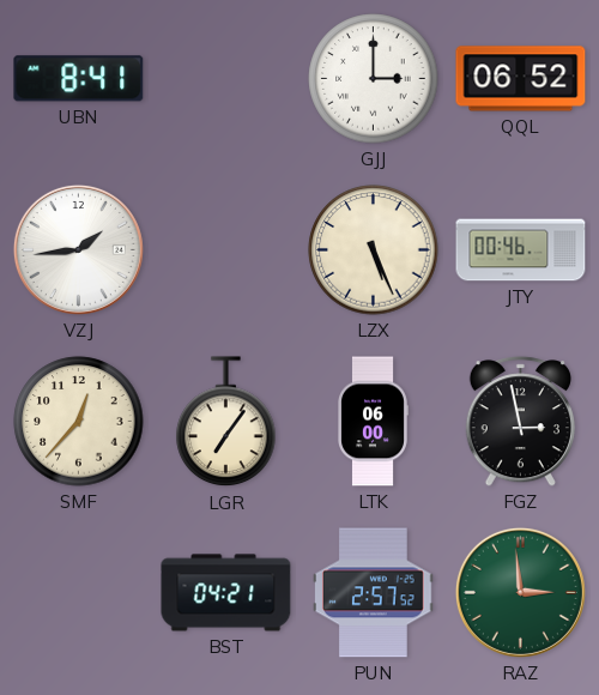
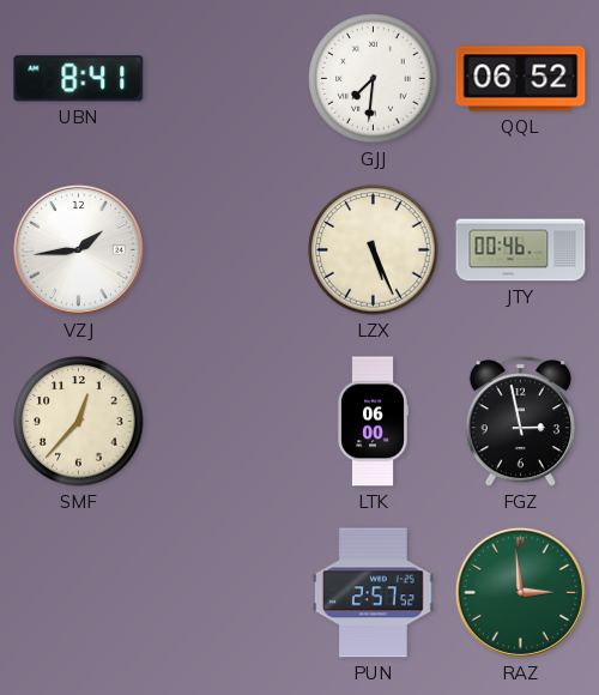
GJJ: 3:00 -> 7:31 (374, 79)
LGR: 7:06 -> none (226, 422)
BST: 04:21 -> none (226, 593)
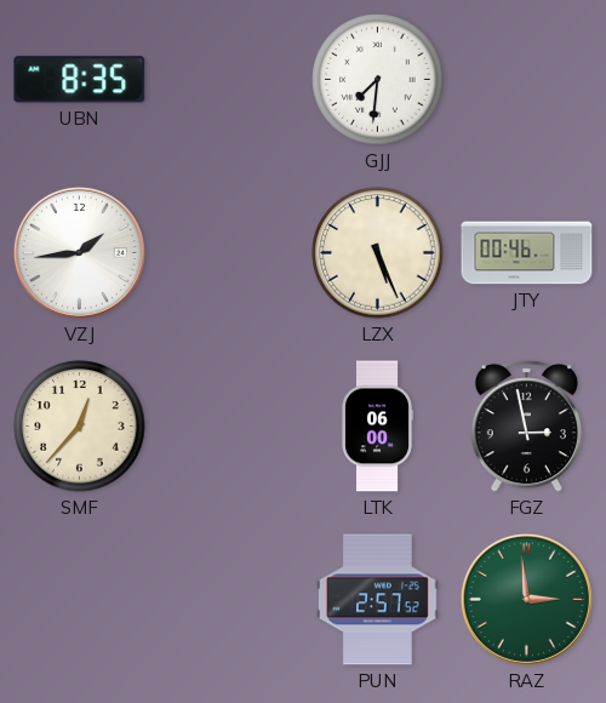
UBN: 8:41 -> 8:35 (80, 80)
QQL: 06:52 -> none (521, 79)
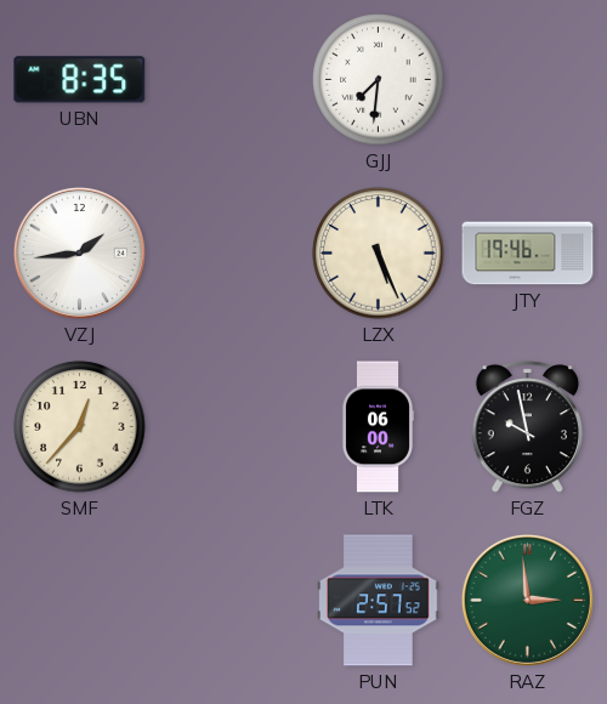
JTY: 00:46 -> 19:46 (528, 254)
FGZ: 2:58 -> 9:58 (527, 427)
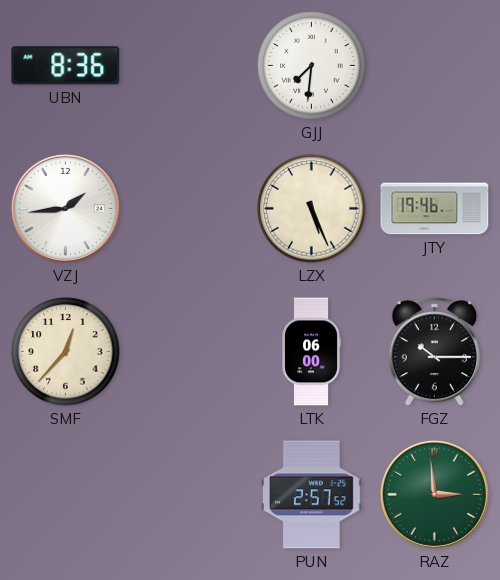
UBN: 8:35 -> 8:36 (66, 66)
FGZ: 9:58 -> 10:15 (434, 352)
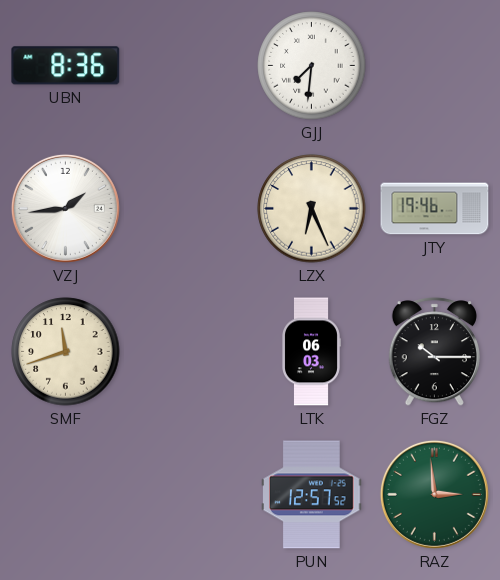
LZX: 5:26 -> 6:26 (312, 209)
SMF: 12:37 -> 11:42 (66, 352)
LTK: 06:00 -> 06:03 (312, 352)
PUN: 2:57 -> 12:57 (312, 495)
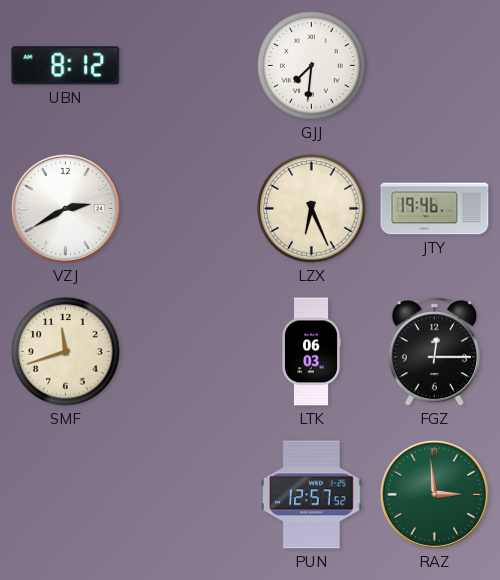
UBN: 8:36 -> 8:12 (66, 66)
VZJ: 1:44 -> 2:40 (65, 208)
FGZ: 10:15 -> 12:15 (434, 352)
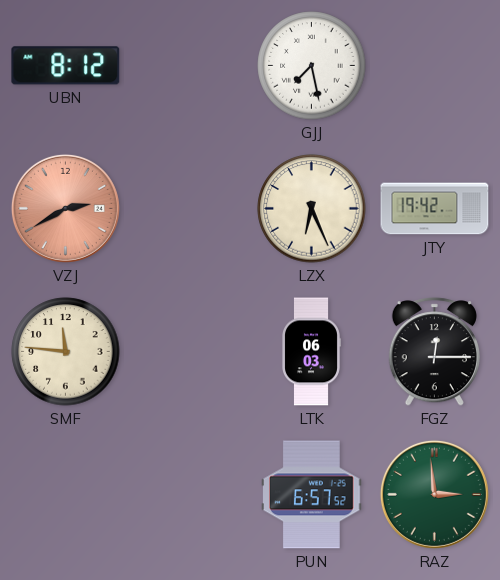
GJJ: 7:31 -> 7:28 (312, 66)
VZJ dial: white -> salmon (65, 208)
JTY: 19:46 -> 19:42 (435, 209)
SMF: 11:42 -> 11:46 (66, 352)
PUN: 12:57 -> 6:57 (312, 495)
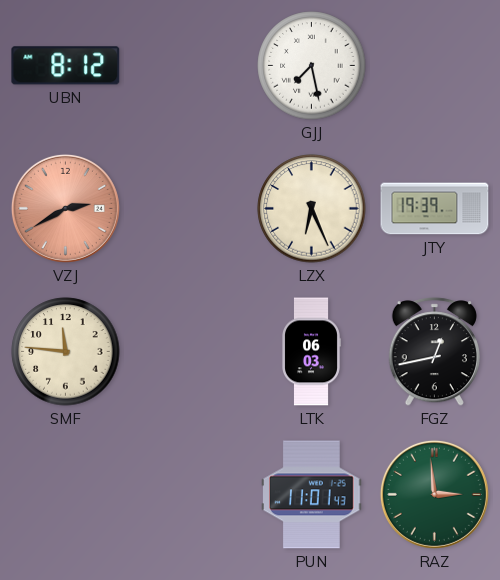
JTY: 19:42 -> 19:39 (435, 209)
FGZ: 12:15 -> 12:43 (434, 352)
PUN: 6:57 -> 11:01 (312, 495)
